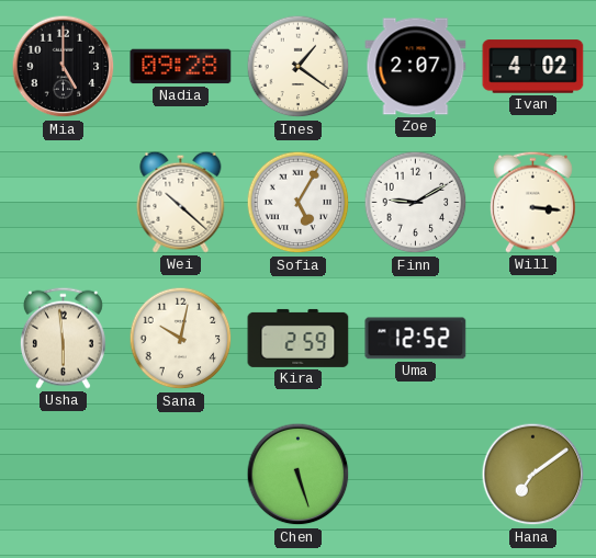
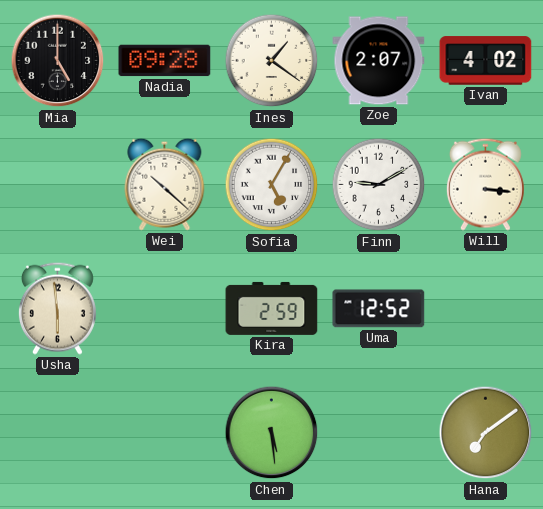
Sana: 10:02 -> none (181, 339)
Chen: 5:27 -> 5:29 (272, 433)
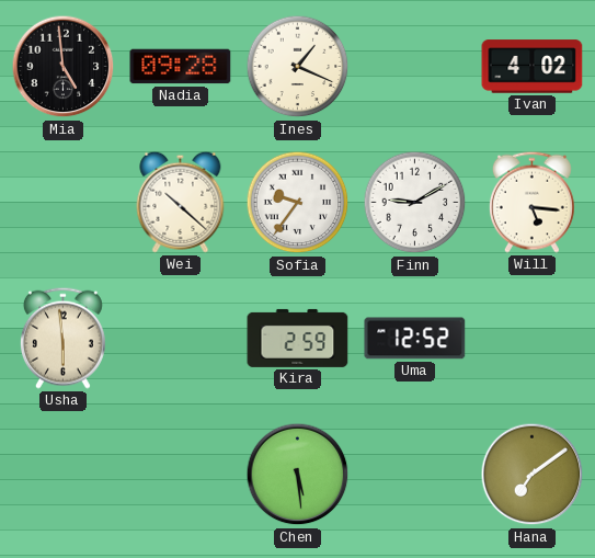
Mia: 5:00 -> 4:59 (64, 67)
Ines: 1:21 -> 1:19 (298, 67)
Zoe: 2:07 -> none (379, 61)
Sofia: 5:05 -> 9:36 (298, 203)
Will: 3:16 -> 5:16 (531, 202)
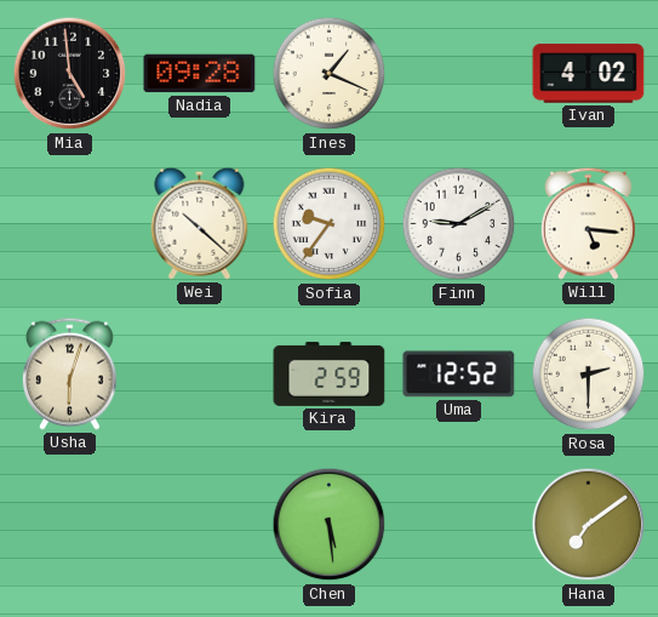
Usha: 5:59 -> 6:03 (69, 373)
Rosa: none -> 2:30 (589, 375)
